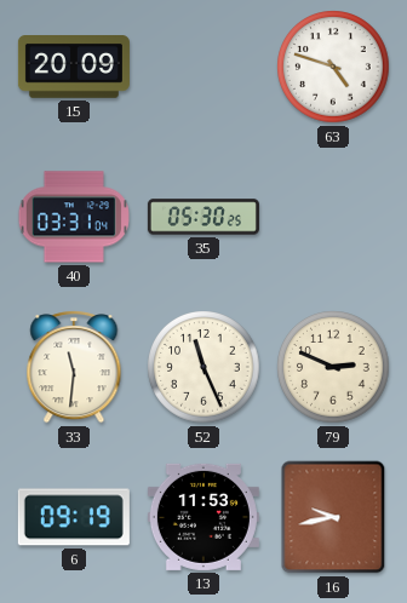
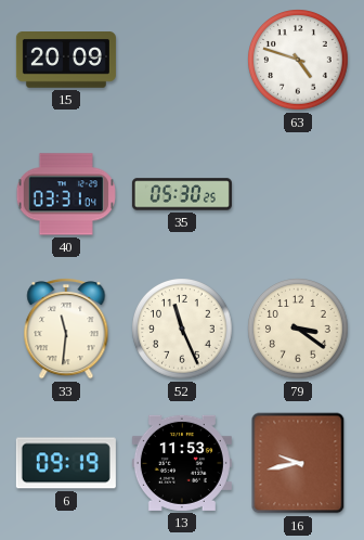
79: 2:49 -> 3:21 (298, 329)
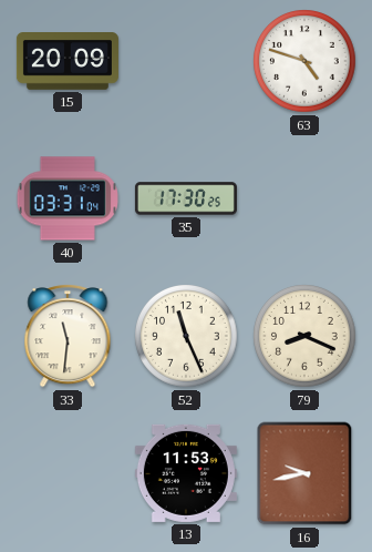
35: 05:30 -> 17:30 (186, 198)
79: 3:21 -> 8:19 (304, 336)
6: 09:19 -> none (66, 463)
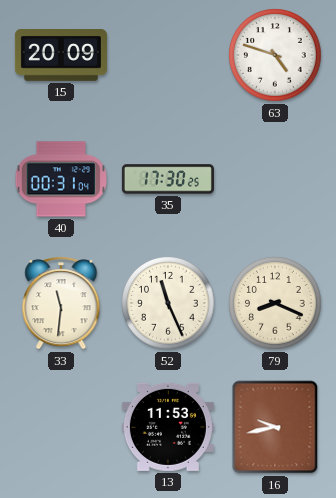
40: 03:31 -> 00:31 (61, 179)
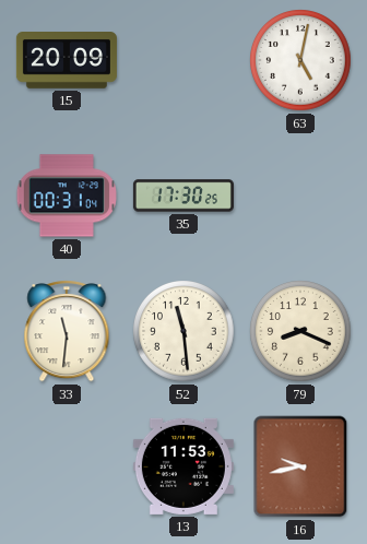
63: 4:48 -> 5:02 (300, 60)
52: 11:26 -> 11:29 (183, 331)
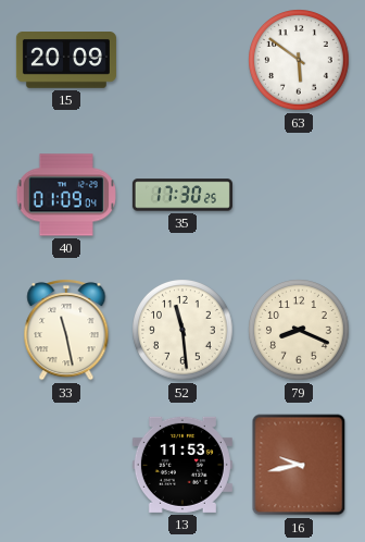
63: 5:02 -> 5:51 (299, 60)
40: 00:31 -> 01:09 (66, 195)
33: 11:31 -> 11:28 (66, 331)
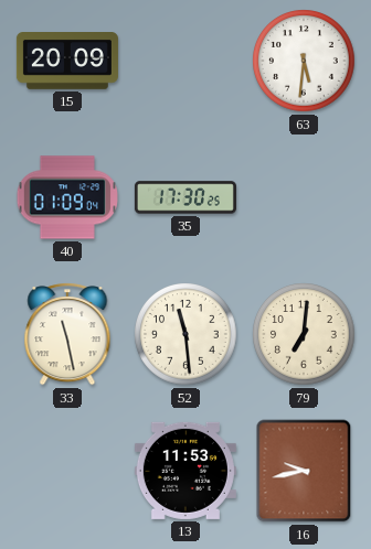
63: 5:51 -> 5:31 (304, 61)
79: 8:19 -> 7:01 (304, 334)
